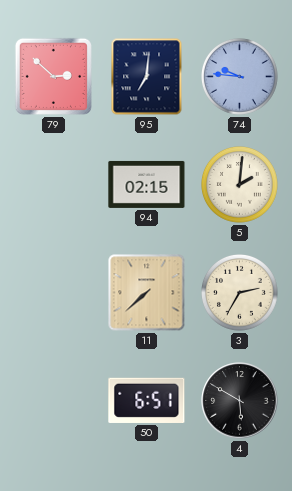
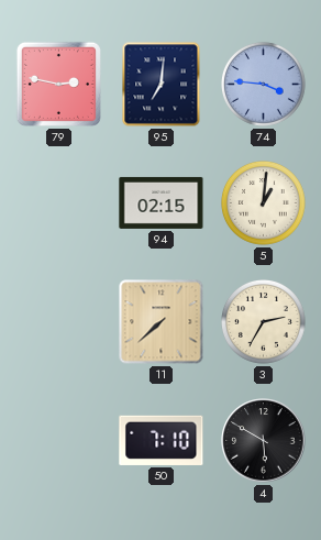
79: 2:52 -> 2:47 (58, 84)
74: 9:46 -> 3:46 (264, 85)
5: 2:01 -> 1:01 (264, 203)
50: 6:51 -> 7:10 (162, 440)
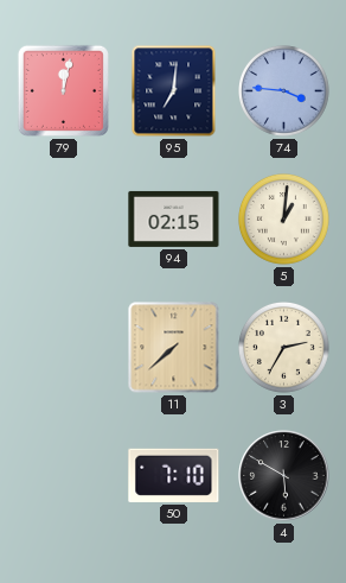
79: 2:47 -> 12:02 (63, 90)
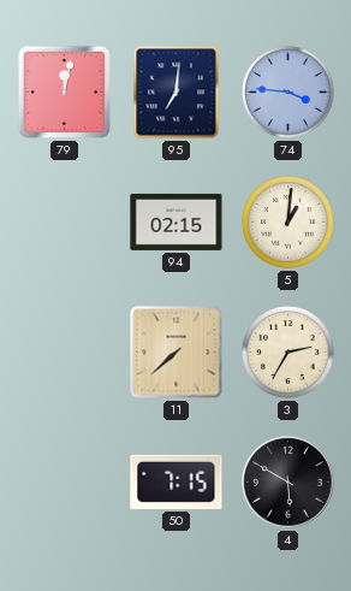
50: 7:10 -> 7:15 (177, 481)
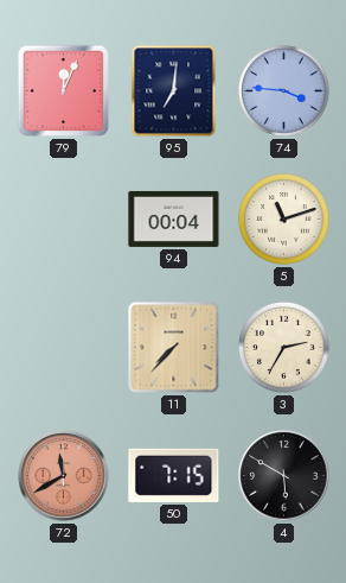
79: 12:02 -> 12:04 (63, 90)
94: 02:15 -> 00:04 (174, 218)
5: 1:01 -> 11:12 (284, 220)
11: 7:38 -> 7:37 (174, 348)
72: none -> 11:40 (64, 476)
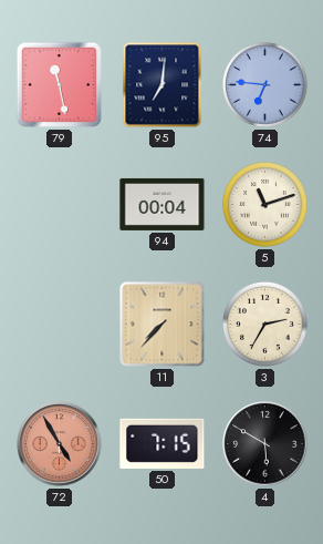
79: 12:04 -> 11:28 (59, 84)
74: 3:46 -> 6:46 (265, 85)
72: 11:40 -> 4:55 (60, 444)
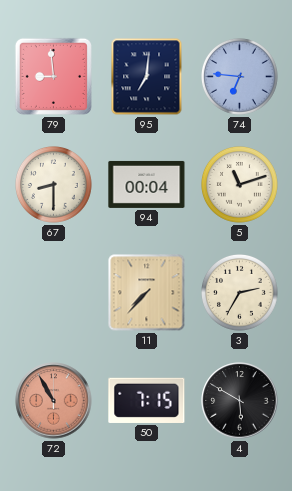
79: 11:28 -> 8:59 (53, 76)
67: none -> 8:30 (54, 185)
72: 4:55 -> 10:55 (54, 401)
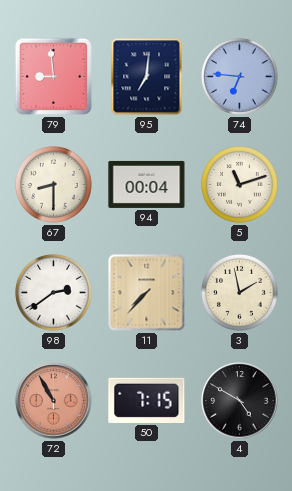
98: none -> 2:39 (54, 293)
3: 2:35 -> 1:58 (240, 293)
4: 5:50 -> 4:50 (240, 401)
